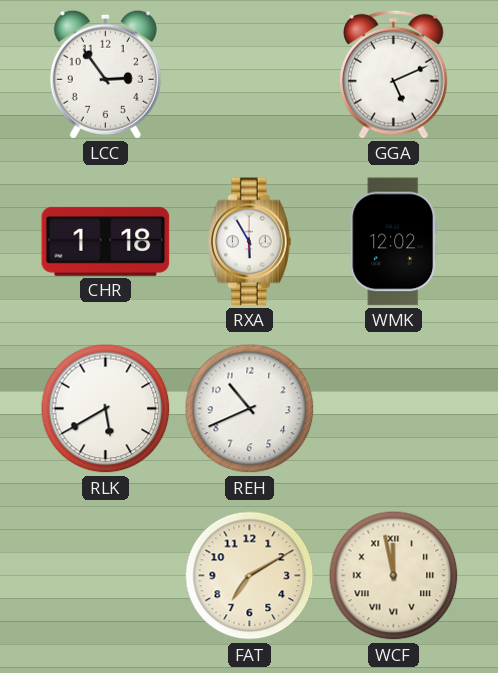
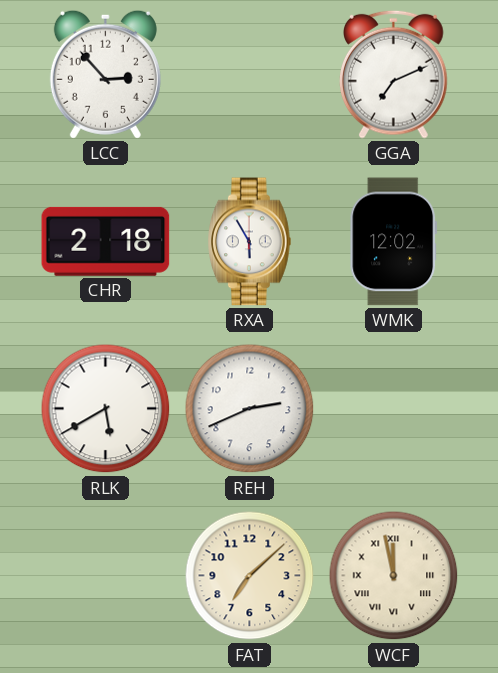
LCC: 2:54 -> 2:53 (105, 74)
GGA: 5:11 -> 7:11 (394, 74)
CHR: 1:18 -> 2:18 (106, 241)
REH: 10:41 -> 2:41 (250, 409)
FAT: 7:10 -> 7:08 (250, 576)
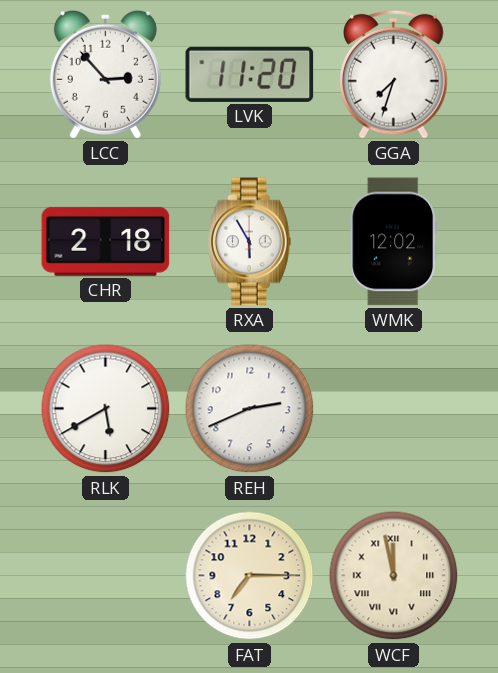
LVK: none -> 11:20 (250, 74)
GGA: 7:11 -> 7:33 (394, 74)
FAT: 7:08 -> 7:15 (250, 576)
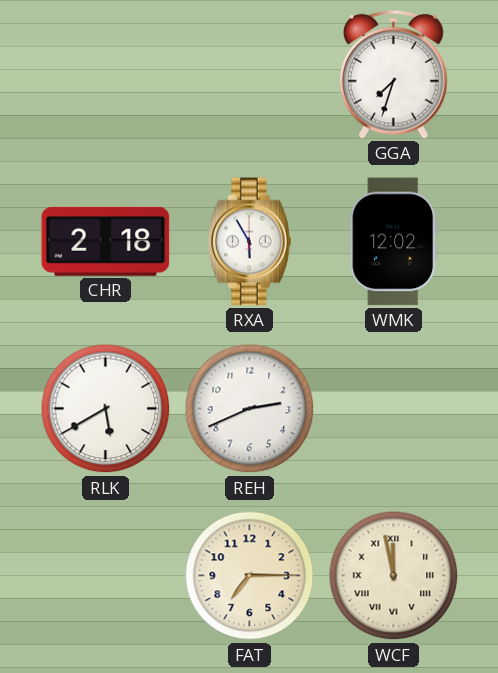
LCC: 2:53 -> none (105, 74)
LVK: 11:20 -> none (250, 74)
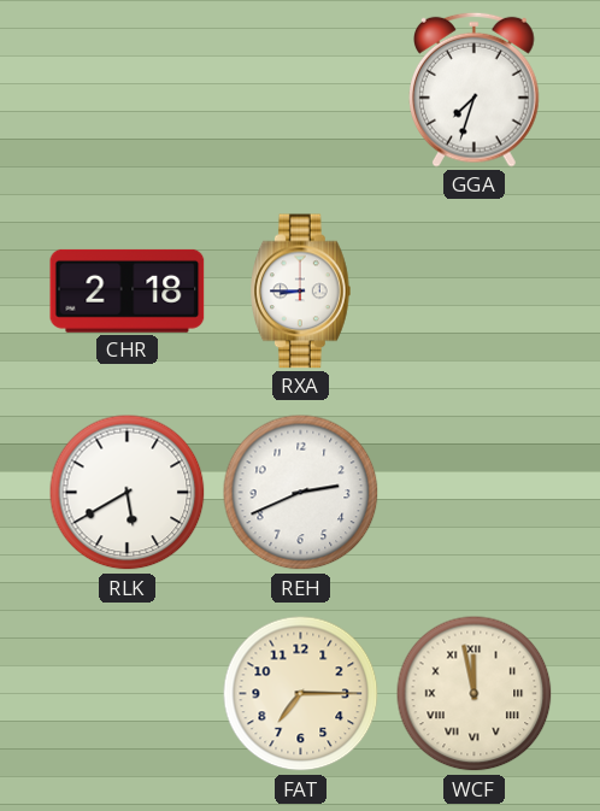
RXA: 5:55 -> 8:45 (301, 292)
WMK: 12:02 -> none (394, 242)
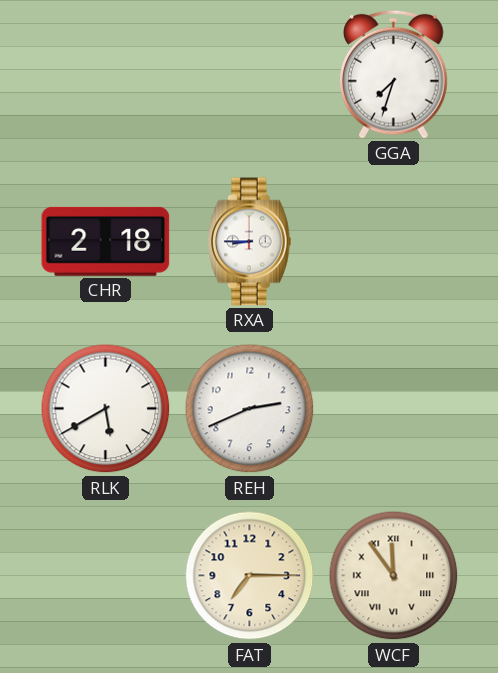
WCF: 11:58 -> 11:54 (394, 576)
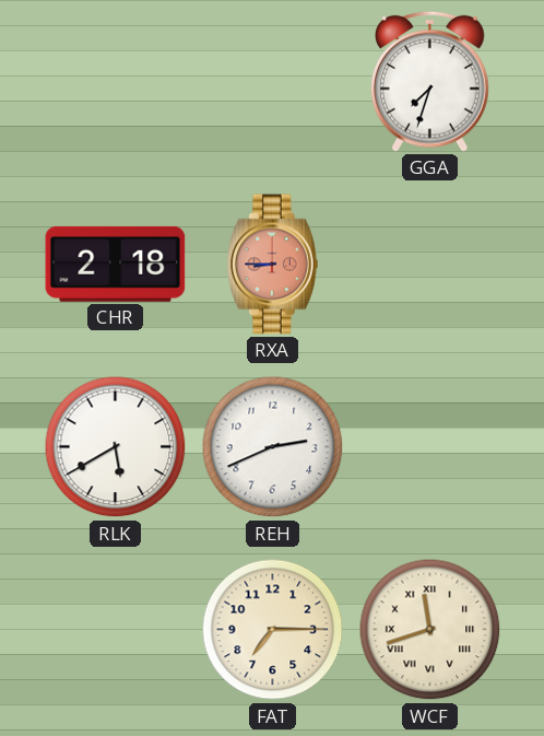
RXA dial: white -> salmon (273, 265)
WCF: 11:54 -> 11:42 (430, 630)
